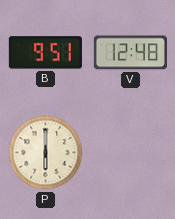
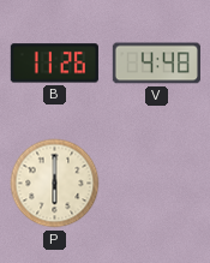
B: 9:51 -> 11:26 (54, 64)
V: 12:48 -> 4:48 (156, 64)
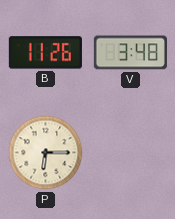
V: 4:48 -> 3:48 (130, 53)
P: 6:00 -> 6:15 (46, 153)
